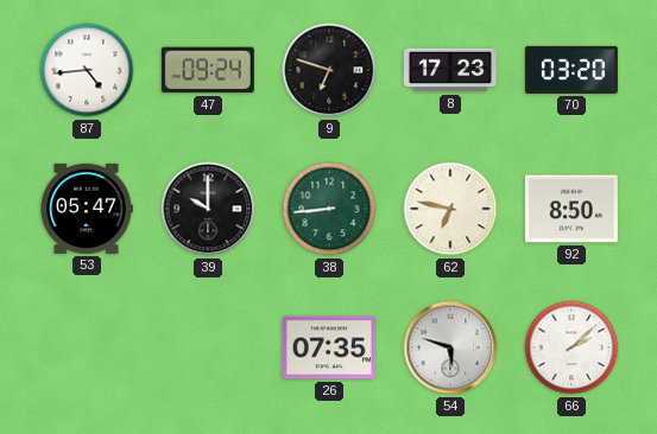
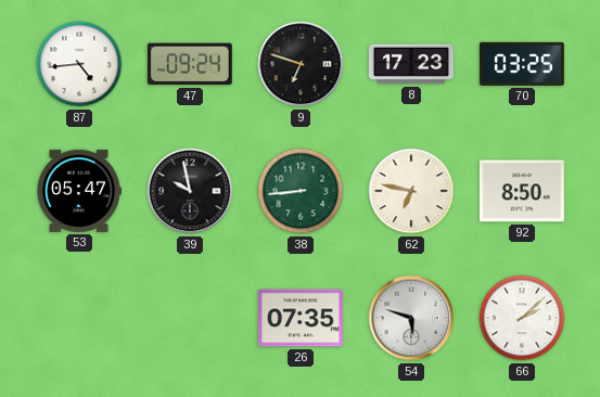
70: 03:20 -> 03:25 (522, 64)
39: 10:00 -> 9:58 (190, 191)
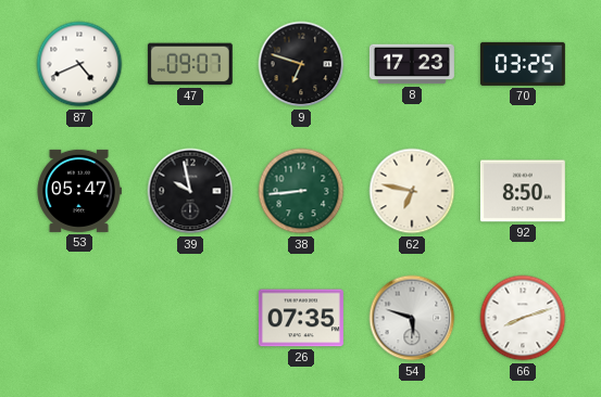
87: 4:44 -> 4:41 (79, 64)
47: 09:24 -> 09:07 (190, 64)
66: 2:08 -> 8:12 (523, 318)
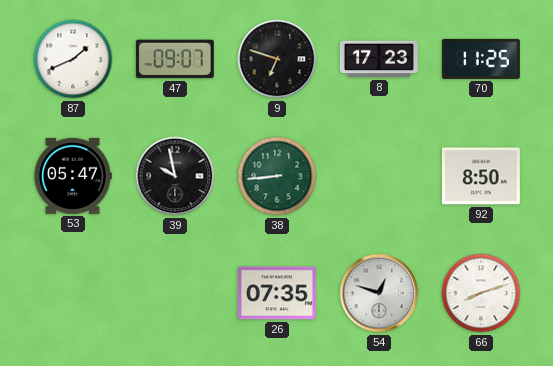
87: 4:41 -> 1:41 (73, 59)
70: 03:25 -> 11:25 (481, 59)
62: 6:47 -> none (412, 191)
54: 5:48 -> 12:48 (379, 293)
